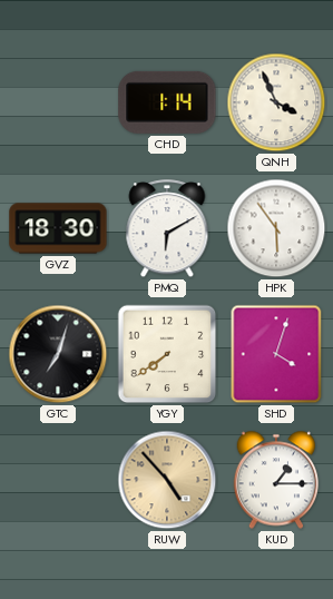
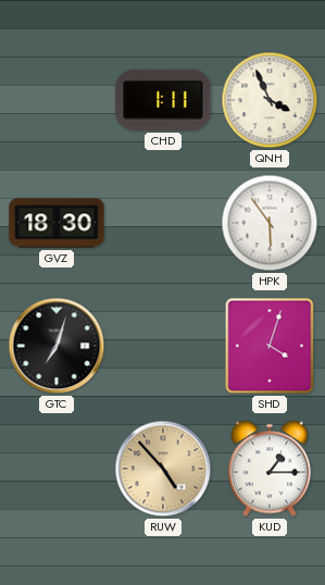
CHD: 1:14 -> 1:11 (163, 100)
PMQ: 6:10 -> none (167, 229)
YGY: 7:39 -> none (167, 354)
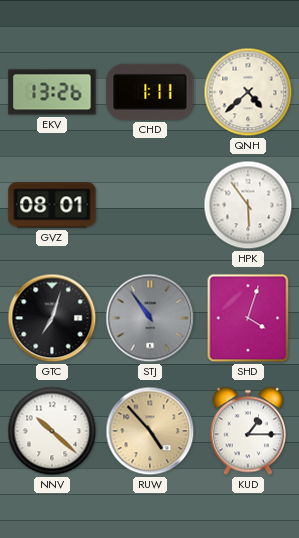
EKV: none -> 13:26 (52, 92)
QNH: 3:56 -> 4:38 (248, 92)
GVZ: 18:30 -> 08:01 (52, 205)
STJ: none -> 10:54 (150, 318)
NNV: none -> 10:22 (52, 431)
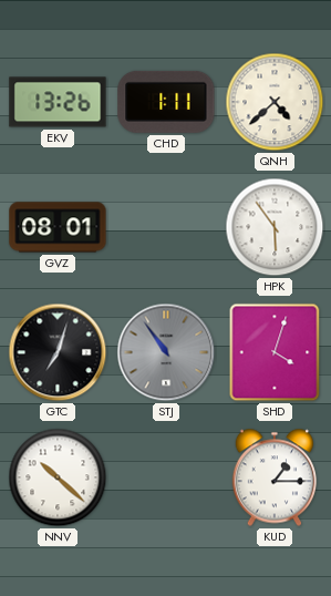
RUW: 4:53 -> none (150, 431)
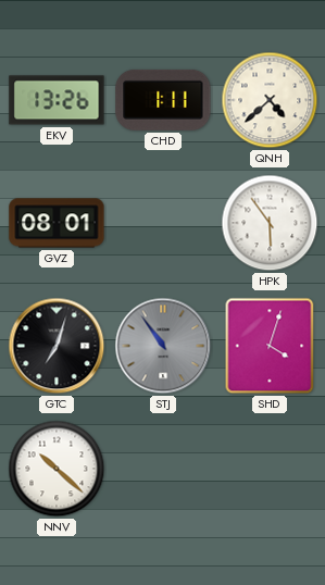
KUD: 1:15 -> none (275, 477)
